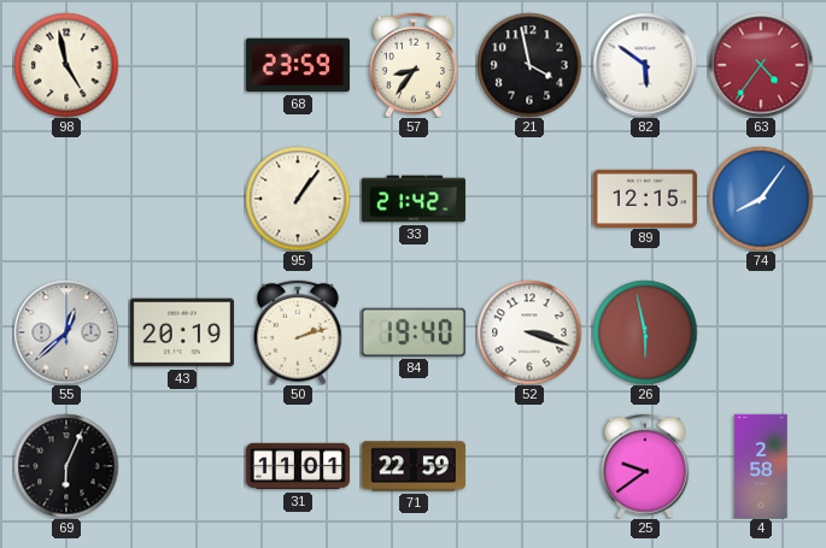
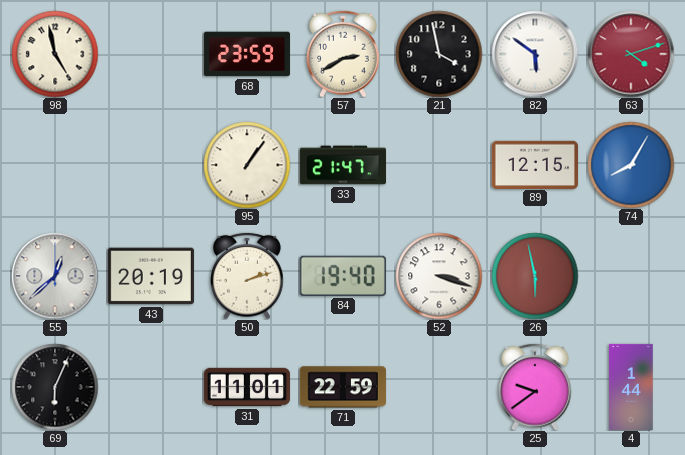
57: 8:36 -> 2:40 (344, 54)
63: 4:36 -> 4:12 (631, 54)
33: 21:42 -> 21:47 (343, 165)
74: 8:06 -> 8:05 (631, 165)
4: 2:58 -> 1:44 (631, 386)
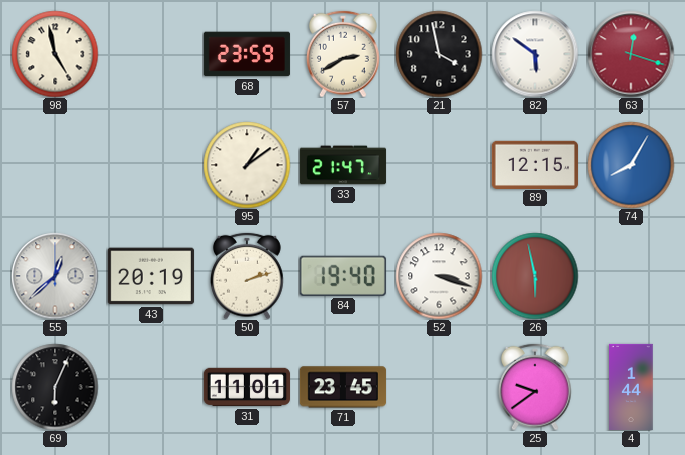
63: 4:12 -> 12:18 (631, 54)
95: 1:06 -> 1:09 (247, 165)
71: 22:59 -> 23:45 (343, 387)
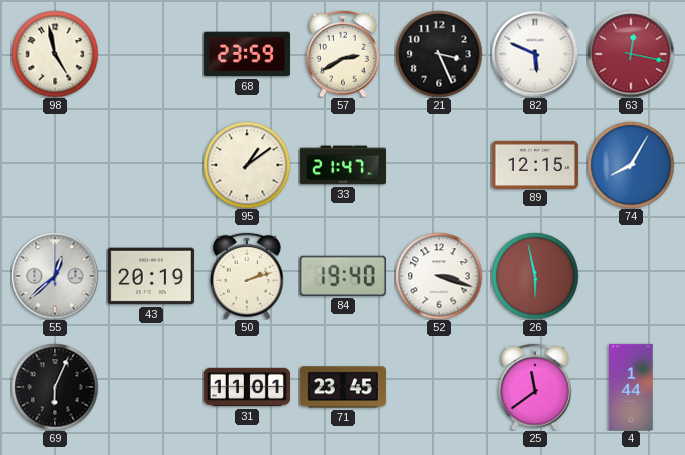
21: 3:58 -> 3:26 (439, 54)
82: 5:51 -> 5:49 (535, 54)
63: 12:18 -> 12:17 (631, 54)
25: 9:39 -> 11:39 (536, 387)
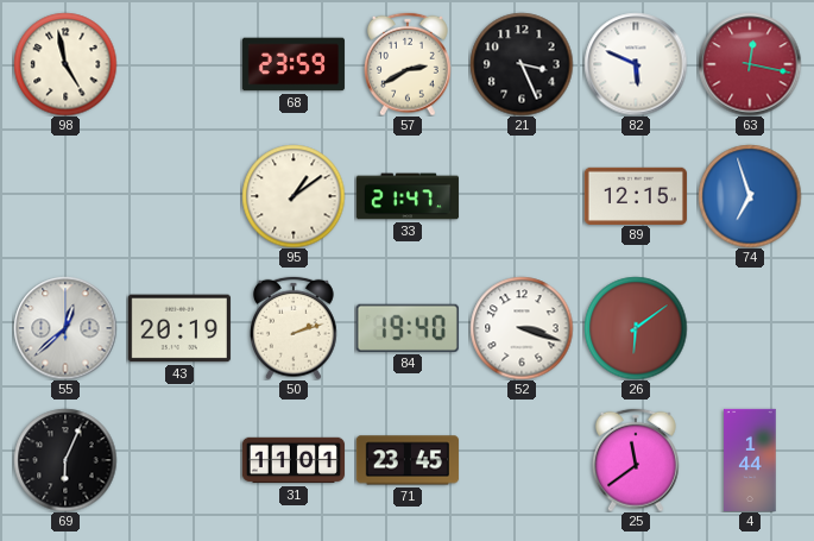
74: 8:05 -> 6:57 (750, 196)
26: 5:58 -> 6:09 (636, 328)
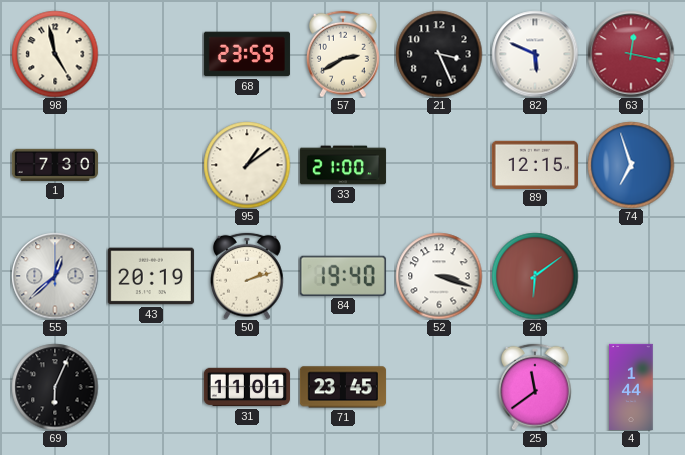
1: none -> 7:30 (55, 165)
33: 21:47 -> 21:00 (343, 165)
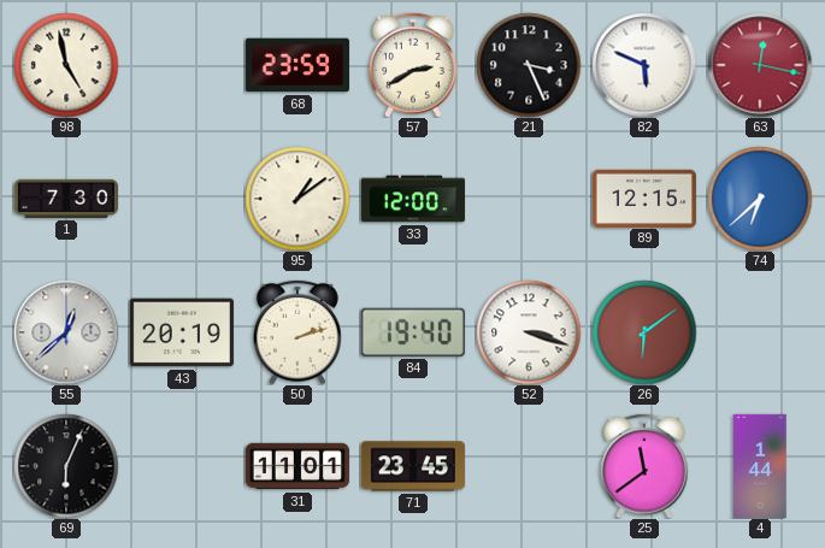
33: 21:00 -> 12:00 (413, 199)
74: 6:57 -> 6:38 (760, 199)
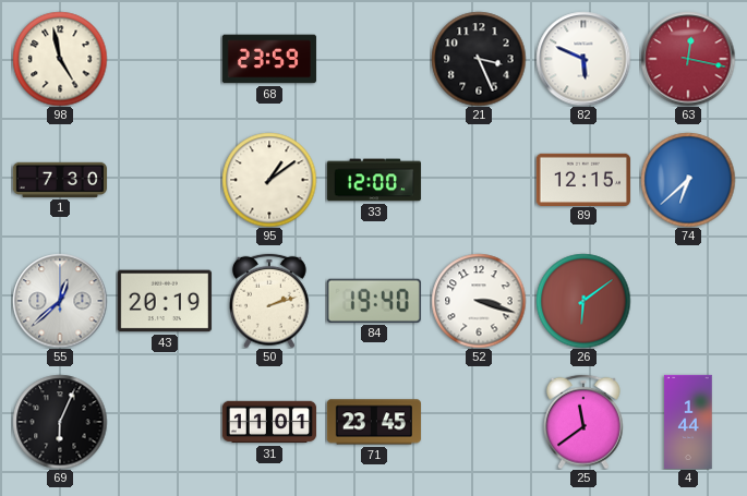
57: 2:40 -> none (414, 65)
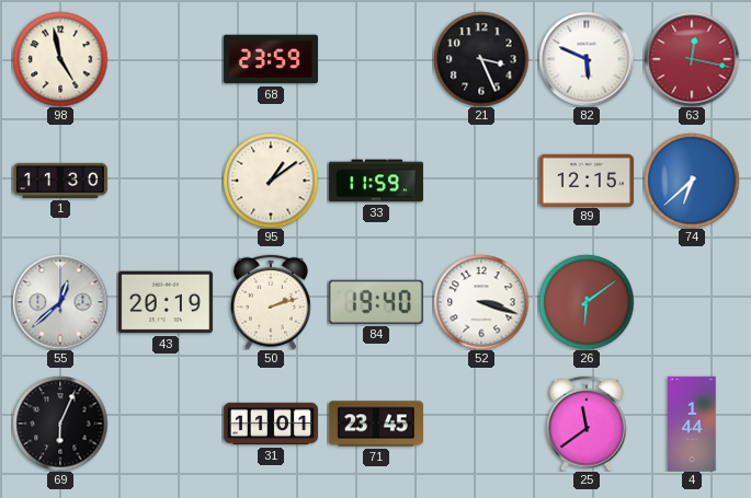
1: 7:30 -> 11:30 (60, 181)
33: 12:00 -> 11:59 (376, 181)
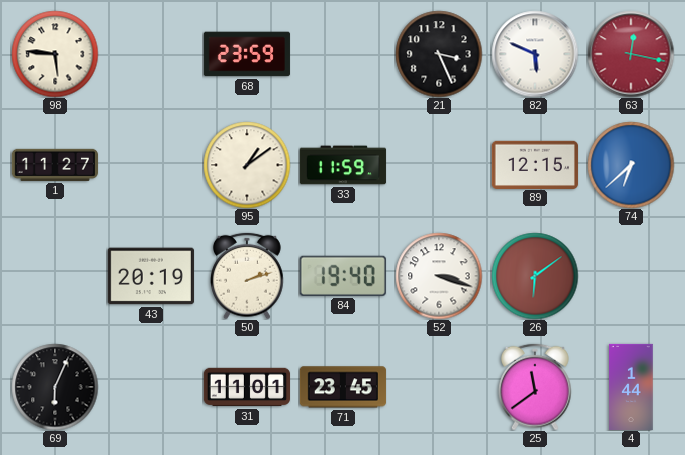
98: 4:58 -> 5:46 (55, 54)
1: 11:30 -> 11:27 (55, 165)
55: 12:38 -> none (60, 302)
